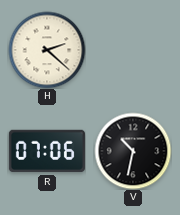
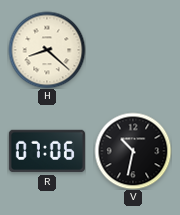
H: 2:22 -> 8:22 (47, 50)
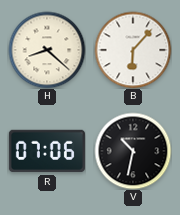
B: none -> 6:07 (133, 50)
